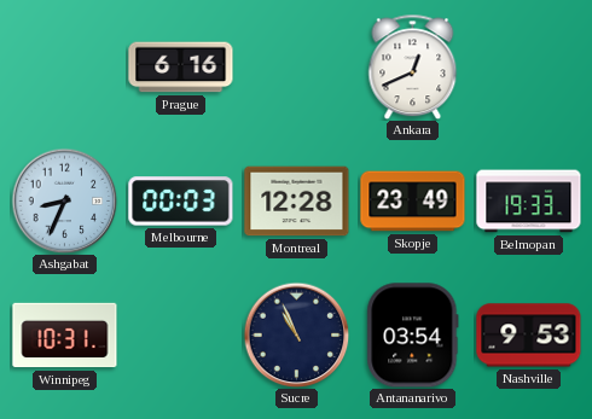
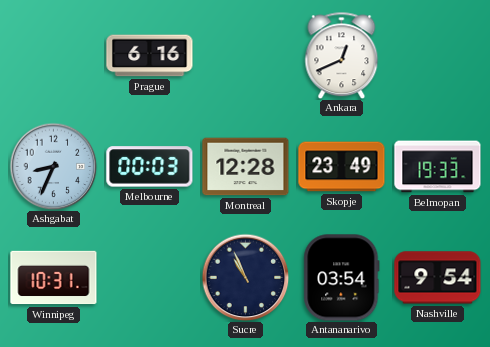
Nashville: 9:53 -> 9:54 (438, 278)
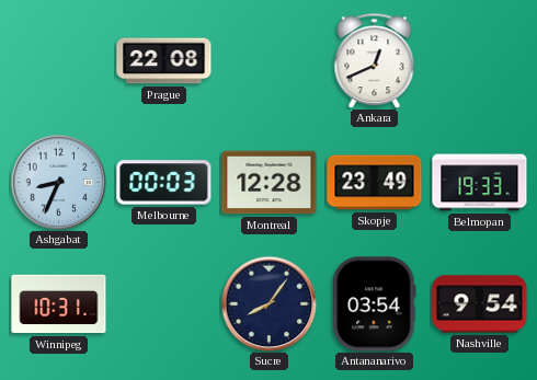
Prague: 6:16 -> 22:08 (164, 61)
Sucre: 10:56 -> 8:06 (268, 303)
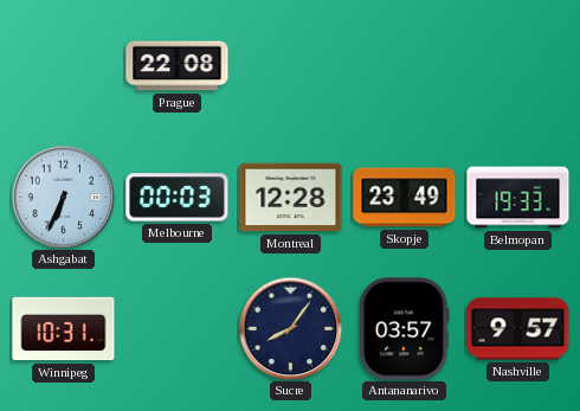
Ankara: 12:41 -> none (375, 60)
Ashgabat: 8:34 -> 6:34 (63, 197)
Antananarivo: 03:54 -> 03:57 (405, 329)
Nashville: 9:54 -> 9:57 (518, 329)
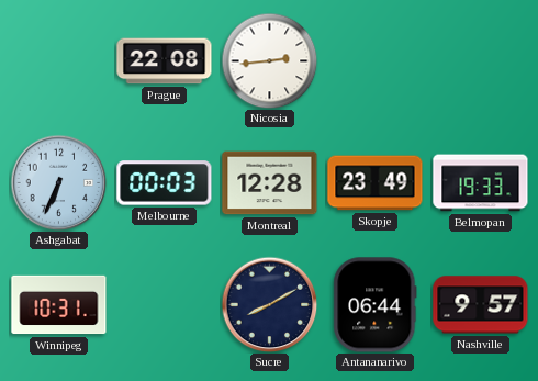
Nicosia: none -> 2:44 (269, 60)
Sucre: 8:06 -> 8:10 (269, 304)
Antananarivo: 03:57 -> 06:44 (376, 305)
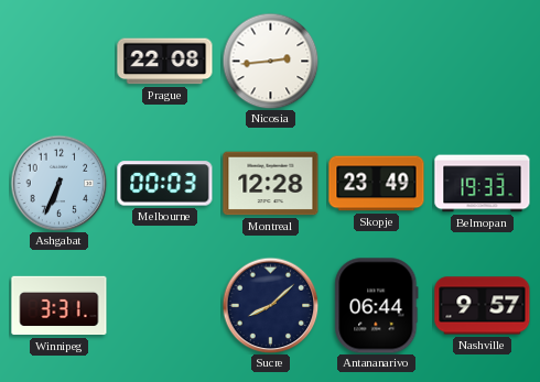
Winnipeg: 10:31 -> 3:31 (60, 306)
Sucre: 8:10 -> 8:08 (270, 305)
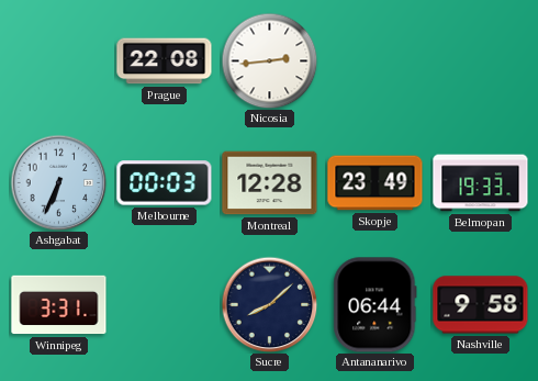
Nashville: 9:57 -> 9:58 (481, 305)
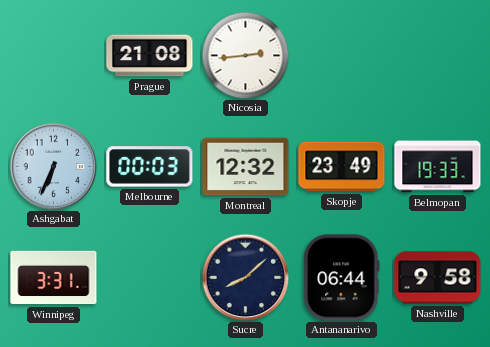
Prague: 22:08 -> 21:08 (150, 56)
Montreal: 12:28 -> 12:32 (246, 167)
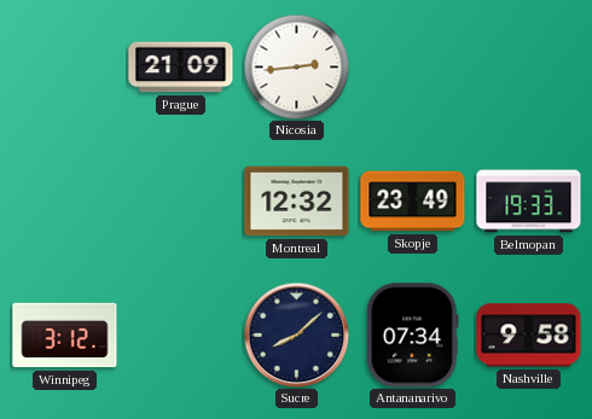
Prague: 21:08 -> 21:09 (181, 68)
Ashgabat: 6:34 -> none (53, 166)
Melbourne: 00:03 -> none (150, 167)
Winnipeg: 3:31 -> 3:12 (65, 336)
Antananarivo: 06:44 -> 07:34 (413, 336)
